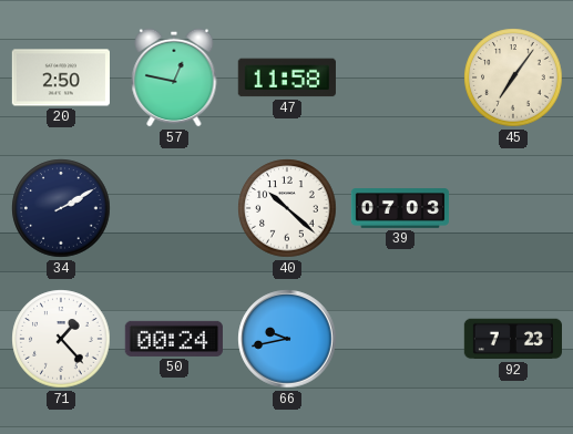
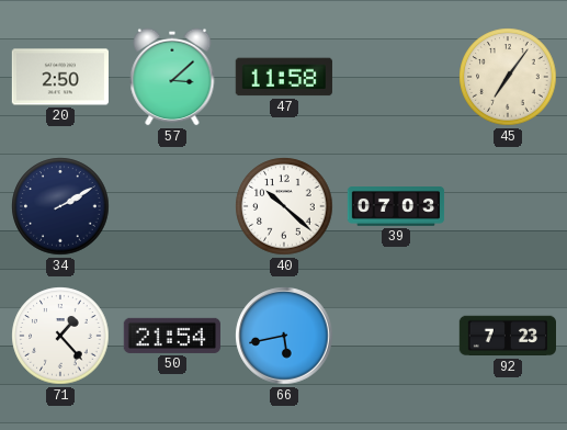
57: 12:47 -> 3:08 (172, 77)
50: 00:24 -> 21:54 (171, 336)
66: 9:43 -> 5:43 (284, 336)
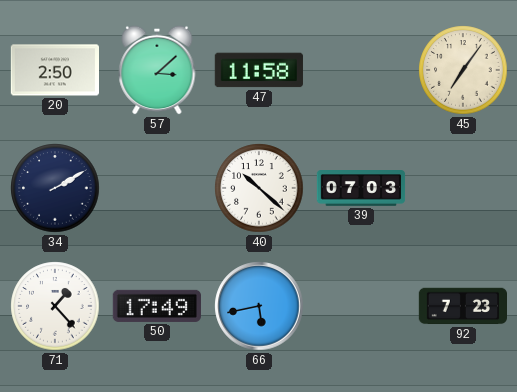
50: 21:54 -> 17:49 (156, 306)
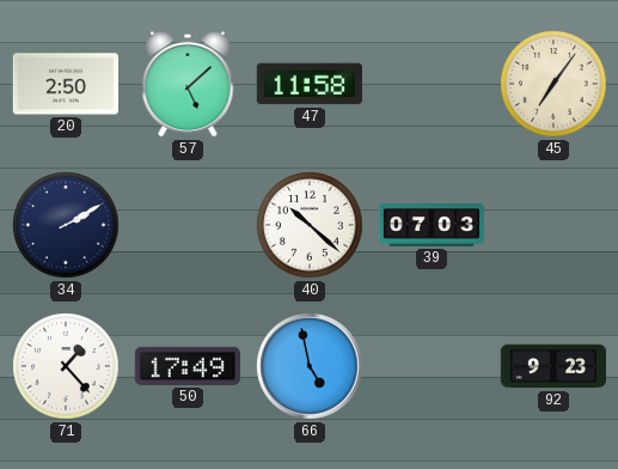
57: 3:08 -> 5:08 (188, 84)
66: 5:43 -> 4:58 (310, 366)
92: 7:23 -> 9:23 (553, 366)
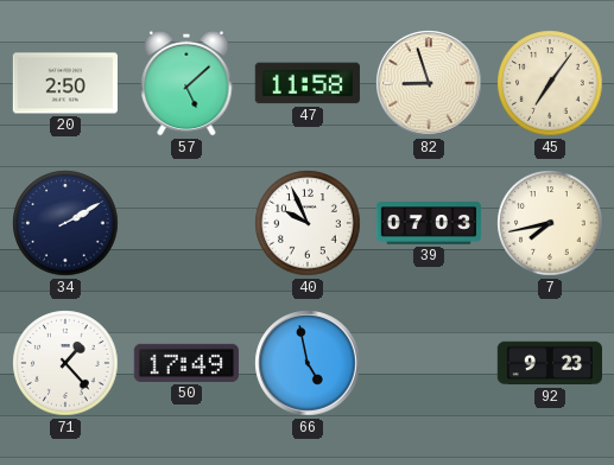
82: none -> 8:57 (429, 83)
40: 10:22 -> 9:56 (308, 223)
7: none -> 7:43 (550, 223)
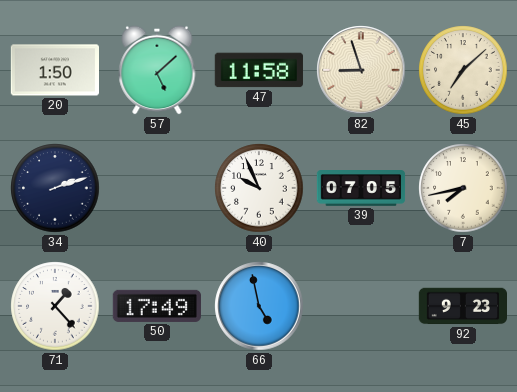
20: 2:50 -> 1:50 (54, 70)
45: 7:06 -> 7:08 (463, 70)
34: 2:10 -> 2:12 (55, 188)
39: 07:03 -> 07:05 (361, 189)
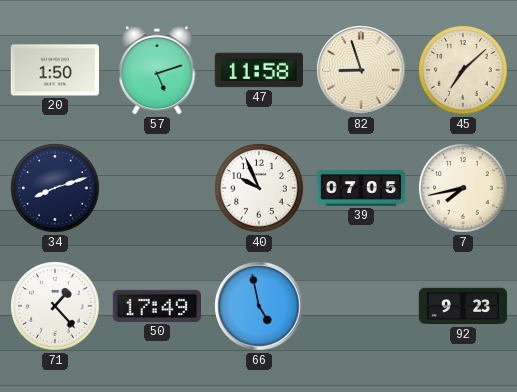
57: 5:08 -> 5:12 (157, 70)
34: 2:12 -> 8:12 (55, 188)
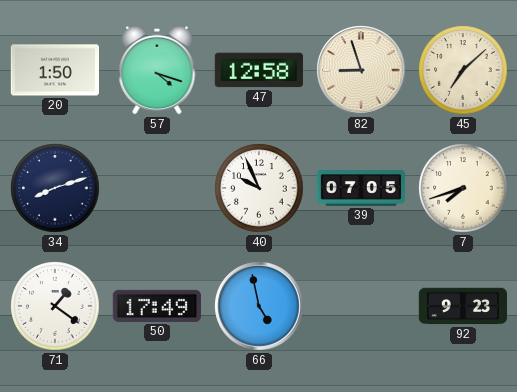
57: 5:12 -> 4:18 (157, 70)
47: 11:58 -> 12:58 (259, 70)
7: 7:43 -> 7:42 (463, 188)
71: 1:23 -> 1:21 (55, 306)
